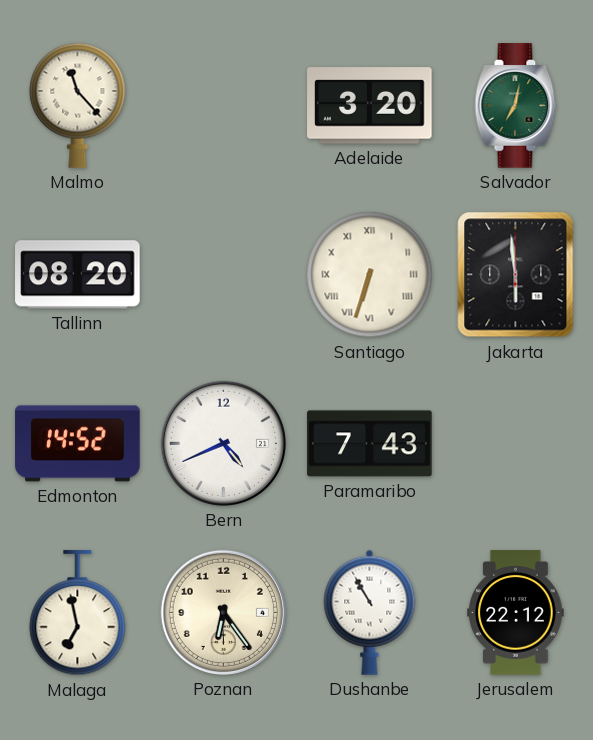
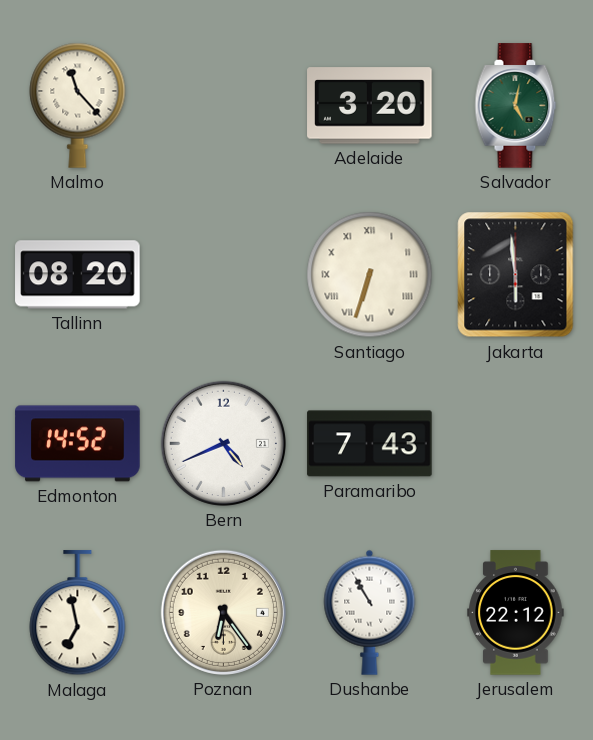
Salvador: 7:02 -> 5:02 (516, 106)
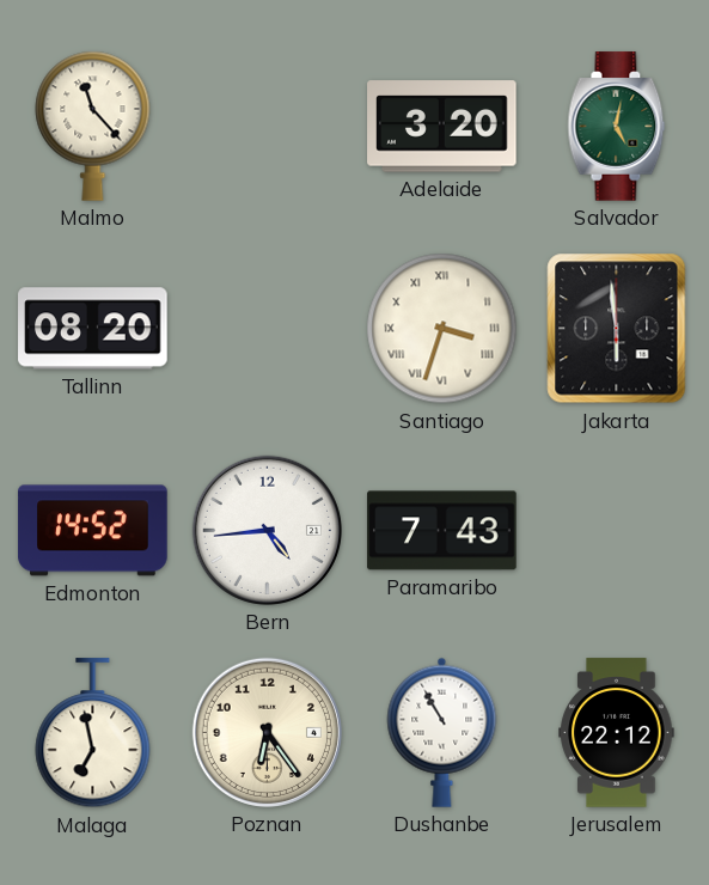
Santiago: 6:33 -> 3:33 (442, 329)
Bern: 4:41 -> 4:44 (267, 530)
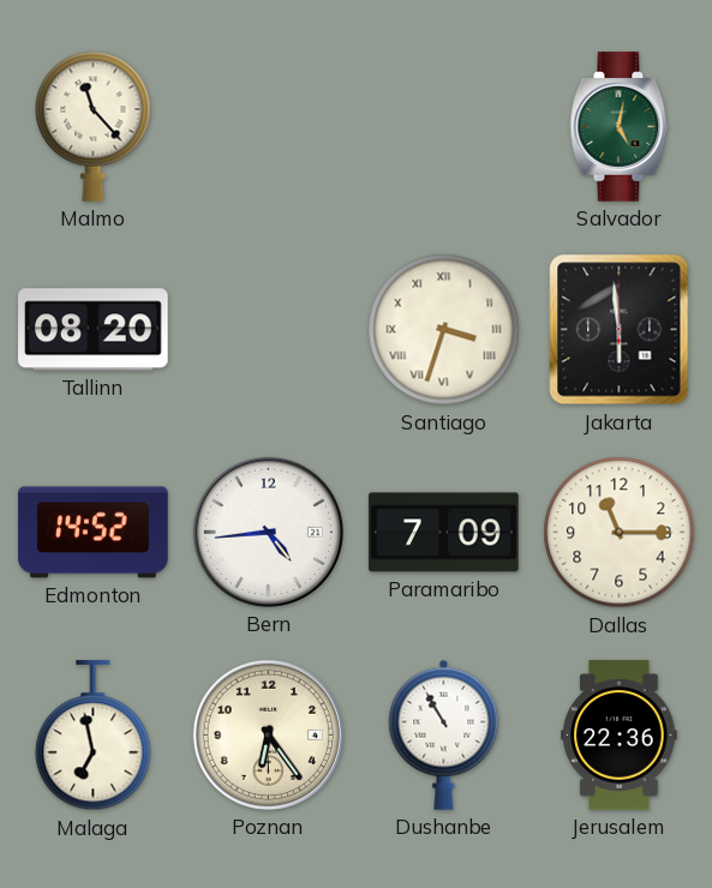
Adelaide: 3:20 -> none (442, 127)
Paramaribo: 7:43 -> 7:09 (444, 533)
Dallas: none -> 11:15 (620, 533)
Jerusalem: 22:12 -> 22:36 (620, 736)
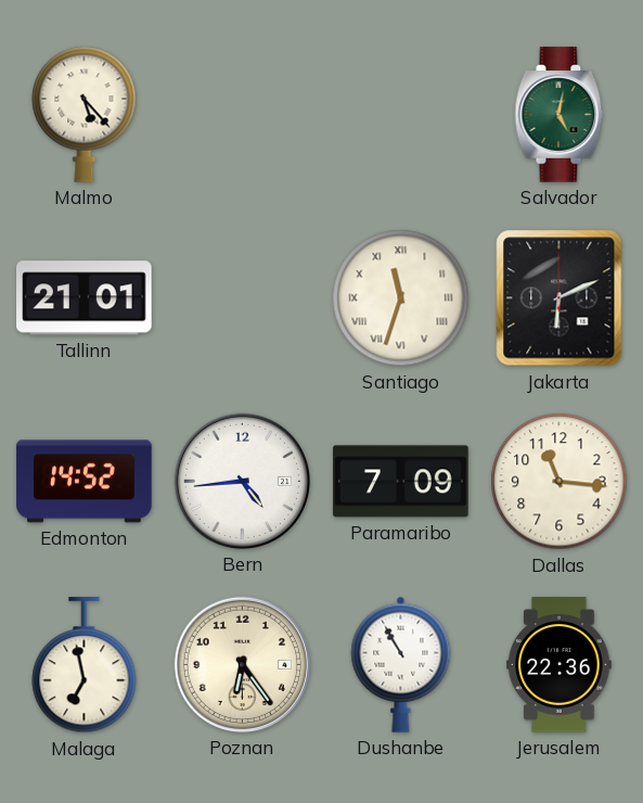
Malmo: 11:23 -> 5:23 (85, 114)
Tallinn: 08:20 -> 21:01 (85, 298)
Santiago: 3:33 -> 11:33 (401, 298)
Jakarta: 5:59 -> 6:11 (560, 298)
Dallas: 11:15 -> 11:16 (560, 482)
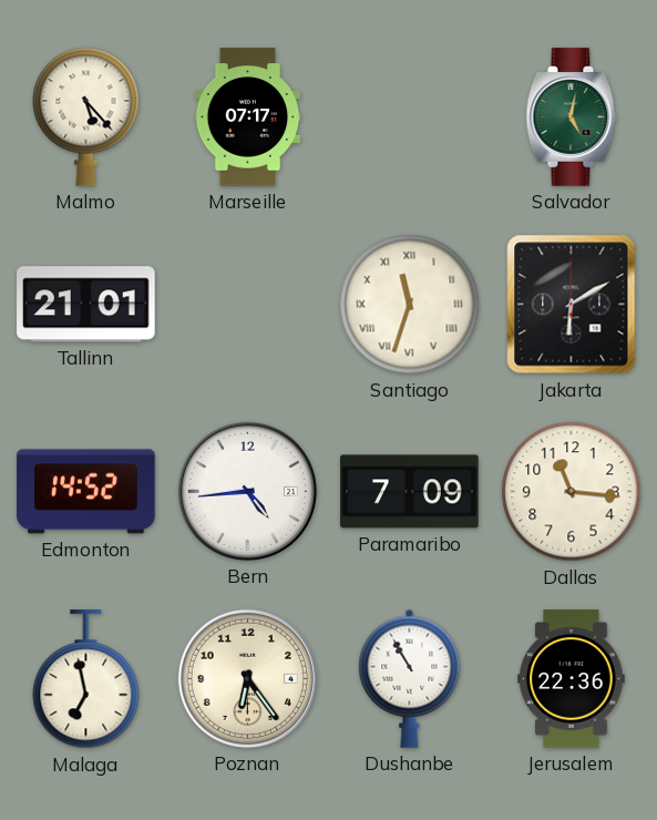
Marseille: none -> 07:17 (248, 117)
Jakarta: 6:11 -> 6:10 (572, 305)
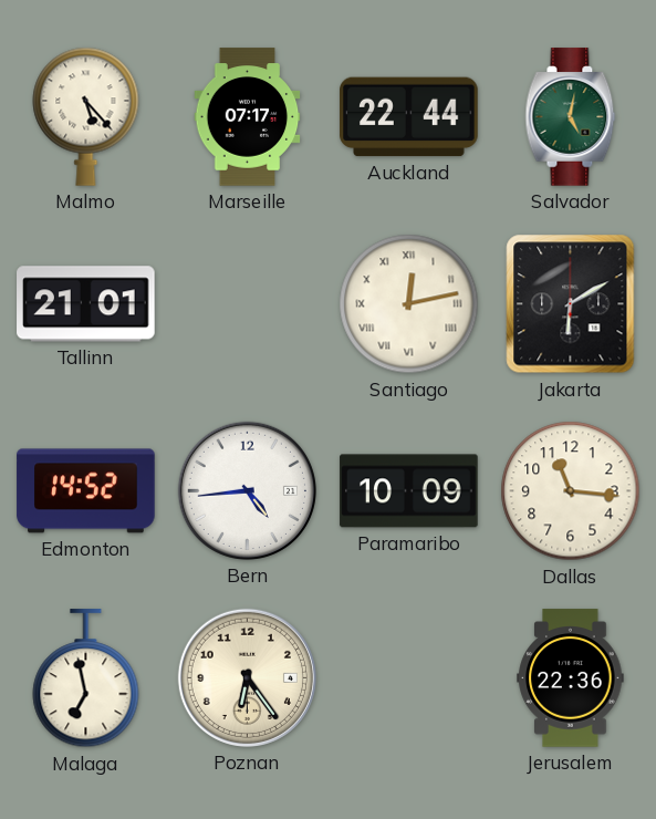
Auckland: none -> 22:44 (409, 117)
Santiago: 11:33 -> 12:13 (409, 304)
Paramaribo: 7:09 -> 10:09 (409, 491)
Dushanbe: 10:55 -> none (410, 678)
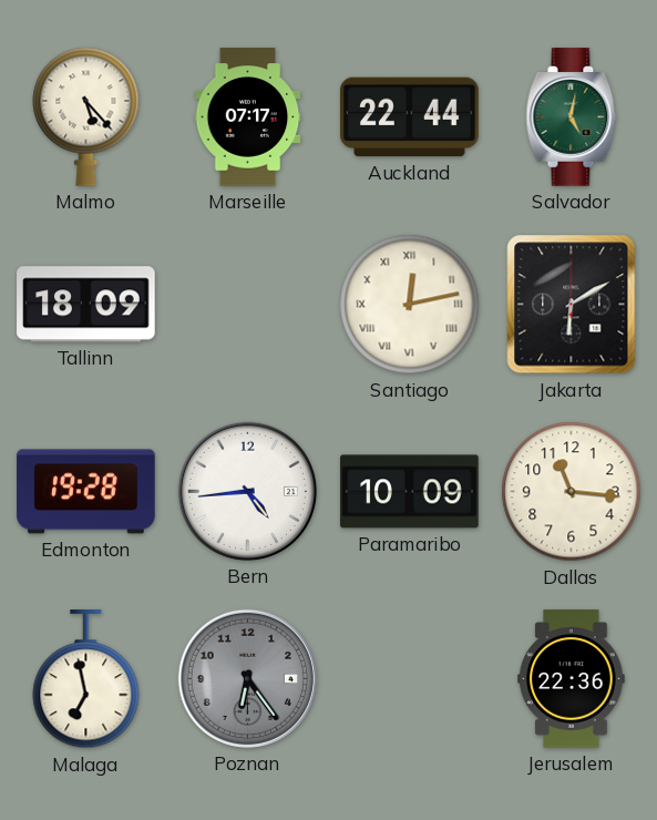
Tallinn: 21:01 -> 18:09 (86, 305)
Edmonton: 14:52 -> 19:28 (86, 492)
Poznan dial: cream -> grey (247, 678)
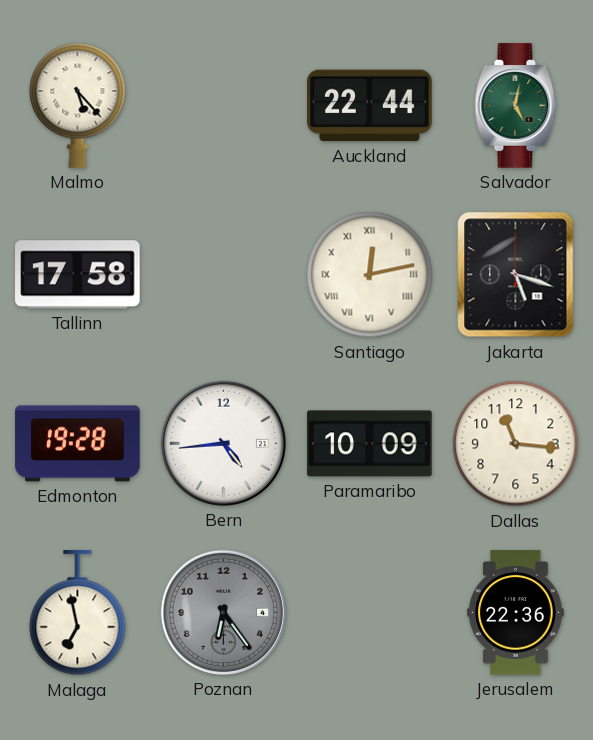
Marseille: 07:17 -> none (248, 117)
Tallinn: 18:09 -> 17:58 (78, 275)
Jakarta: 6:10 -> 5:18 (516, 275)
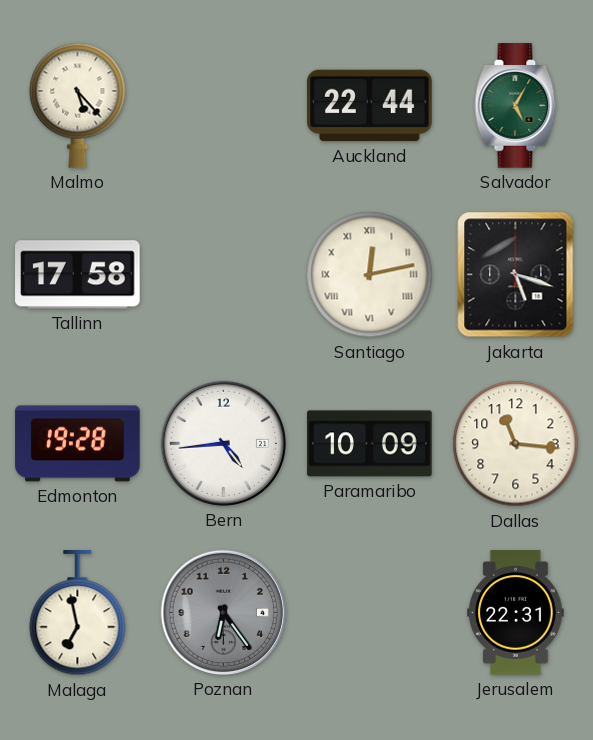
Salvador: 5:02 -> 5:05 (516, 106)
Jerusalem: 22:36 -> 22:31 (516, 613)
